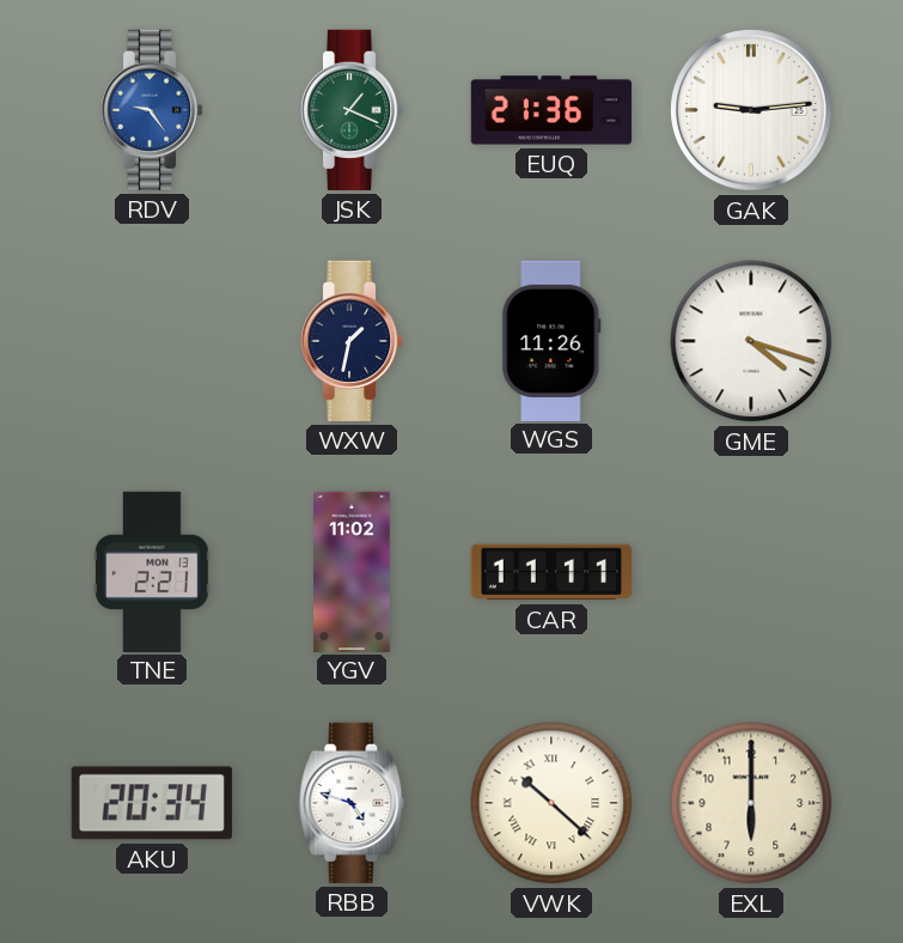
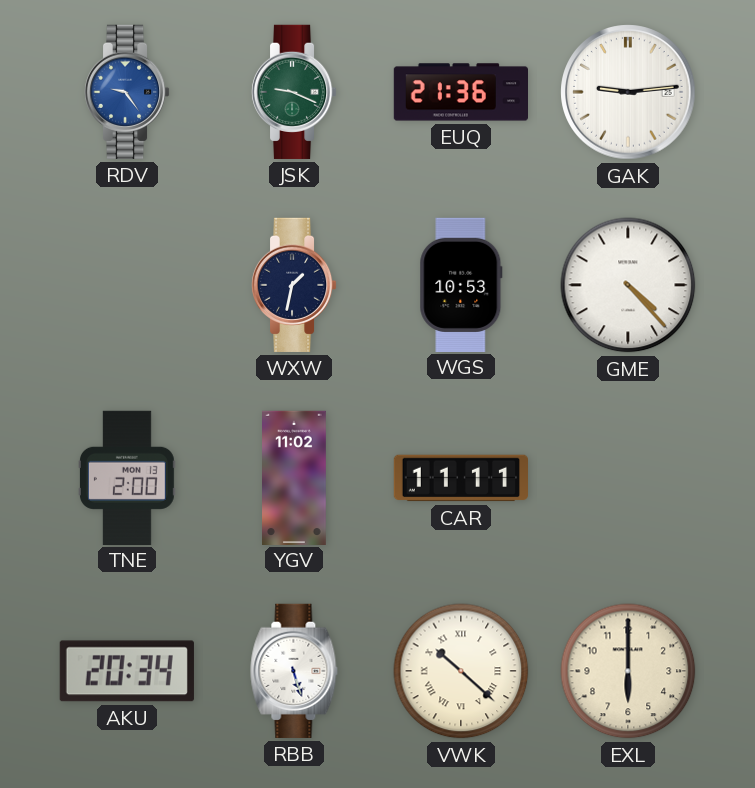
JSK: 1:19 -> 9:19 (294, 92)
WGS: 11:26 -> 10:53 (461, 284)
GME: 4:18 -> 4:23 (628, 285)
TNE: 2:21 -> 2:00 (127, 477)
RBB: 4:48 -> 5:27 (294, 671)
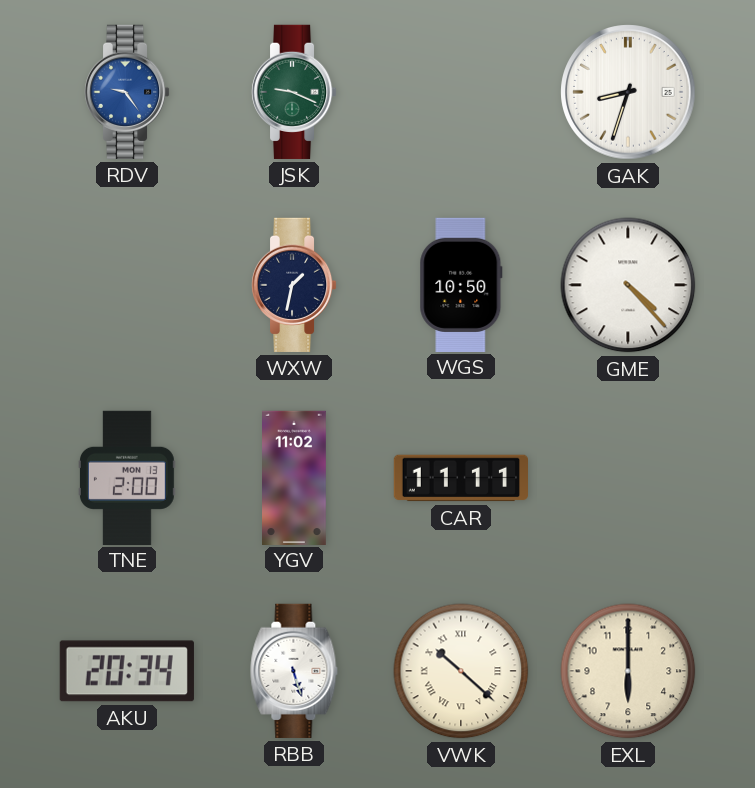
EUQ: 21:36 -> none (460, 92)
GAK: 9:14 -> 8:33 (628, 92)
WGS: 10:53 -> 10:50 (461, 284)
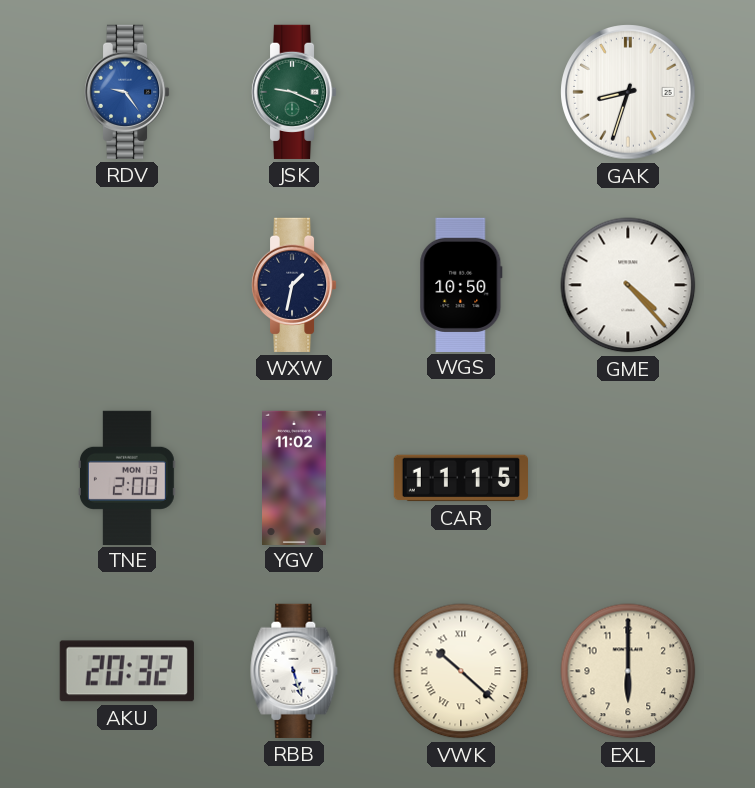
CAR: 11:11 -> 11:15 (460, 478)
AKU: 20:34 -> 20:32 (127, 671)
